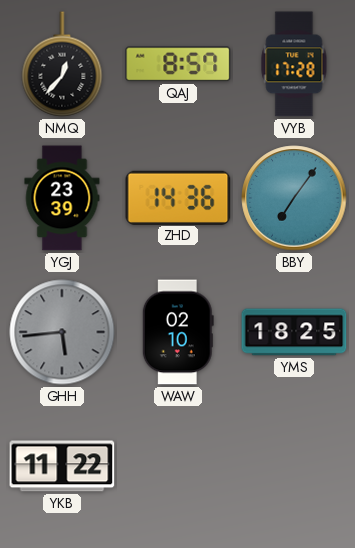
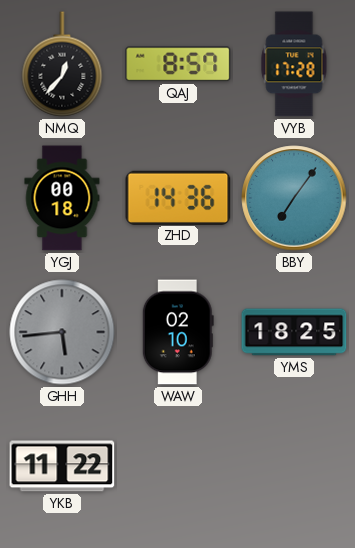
YGJ: 23:39 -> 00:18 (62, 198)
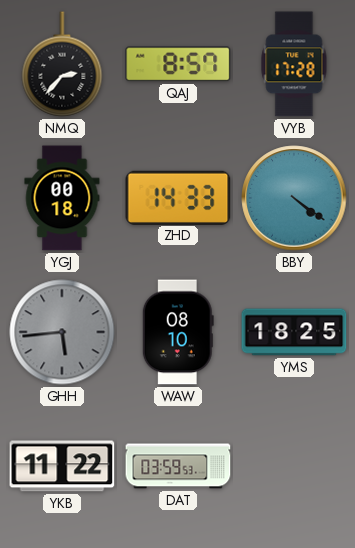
NMQ: 12:37 -> 2:37 (62, 64)
ZHD: 14:36 -> 14:33 (178, 197)
BBY: 7:06 -> 4:21 (294, 198)
WAW: 02:10 -> 08:10 (178, 332)
DAT: none -> 03:59 (178, 466)
